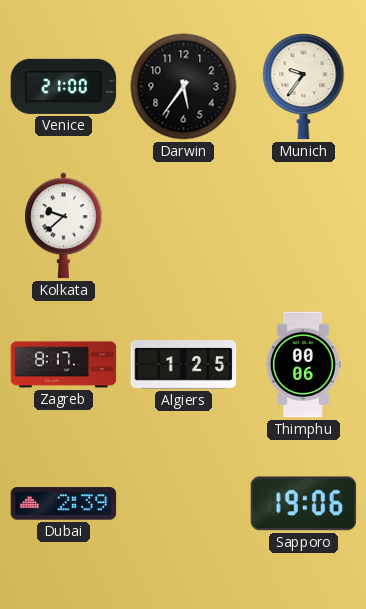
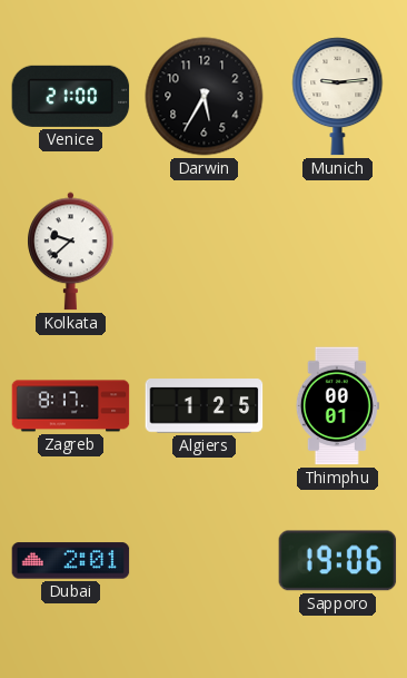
Darwin: 5:36 -> 5:35 (205, 97)
Munich: 9:36 -> 9:14 (338, 97)
Thimphu: 00:06 -> 00:01 (337, 406)
Dubai: 2:39 -> 2:01 (71, 561)
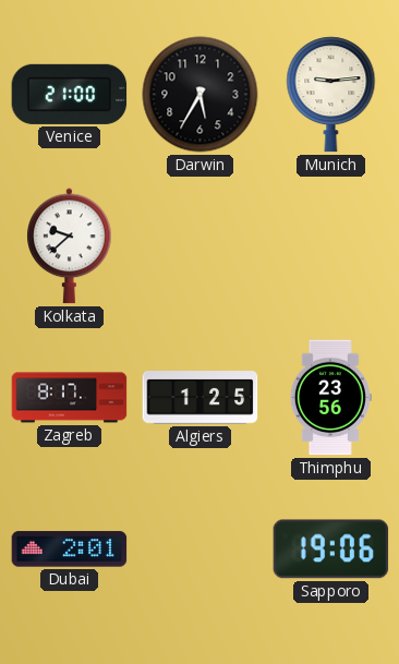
Thimphu: 00:01 -> 23:56 (330, 398)
